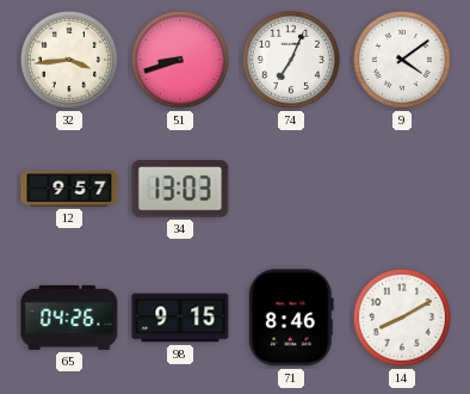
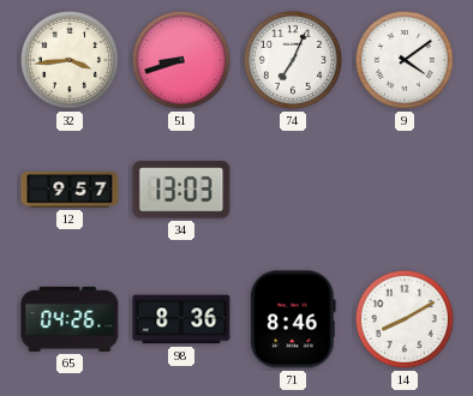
98: 9:15 -> 8:36 (181, 319)
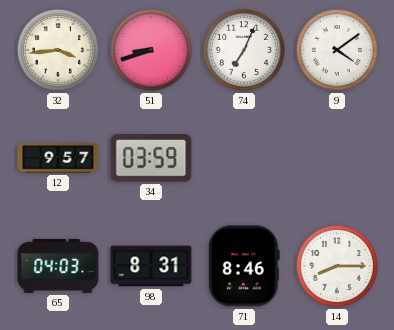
34: 13:03 -> 03:59 (151, 158)
65: 04:26 -> 04:03 (58, 266)
98: 8:36 -> 8:31 (151, 266)
14: 8:10 -> 8:15 (337, 266)
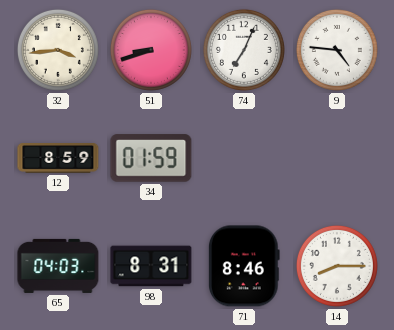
9: 4:09 -> 4:46 (337, 50)
12: 9:57 -> 8:59 (58, 159)
34: 03:59 -> 01:59 (151, 158)
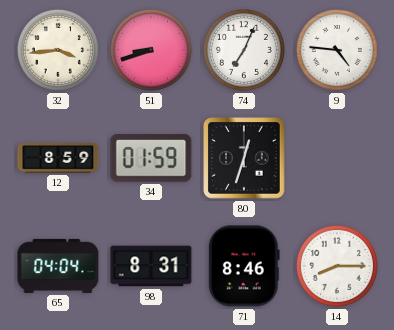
80: none -> 12:33 (244, 158)
65: 04:03 -> 04:04 (58, 266)
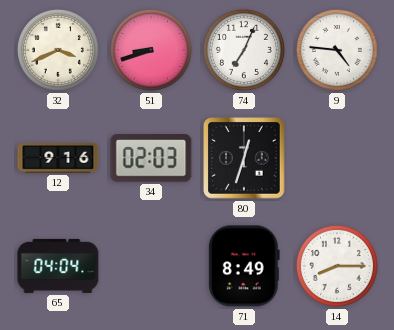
32: 3:44 -> 3:41 (58, 50)
12: 8:59 -> 9:16 (58, 159)
34: 01:59 -> 02:03 (151, 158)
98: 8:31 -> none (151, 266)
71: 8:46 -> 8:49 (244, 266)
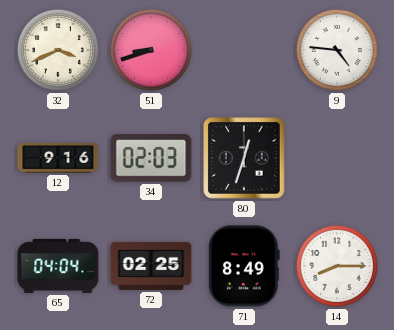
74: 7:04 -> none (244, 50)
72: none -> 02:25 (151, 266)
